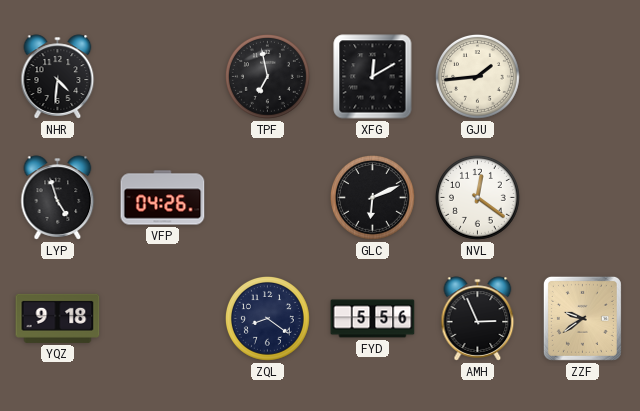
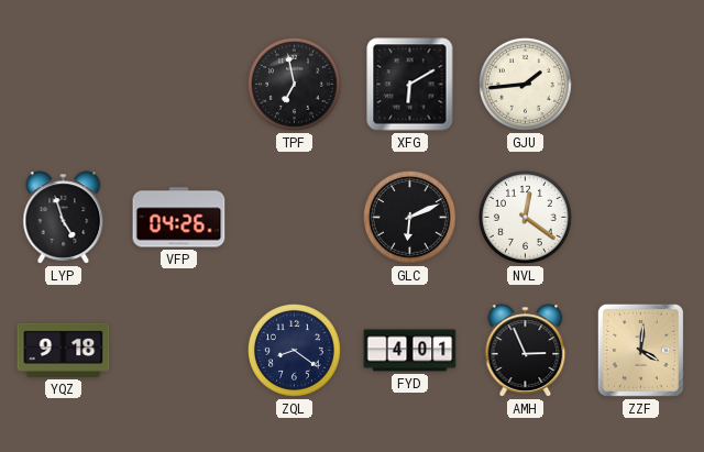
NHR: 4:31 -> none (58, 77)
XFG: 12:10 -> 6:10 (410, 85)
FYD: 5:56 -> 4:01 (410, 351)
ZZF: 9:39 -> 4:01 (640, 350)
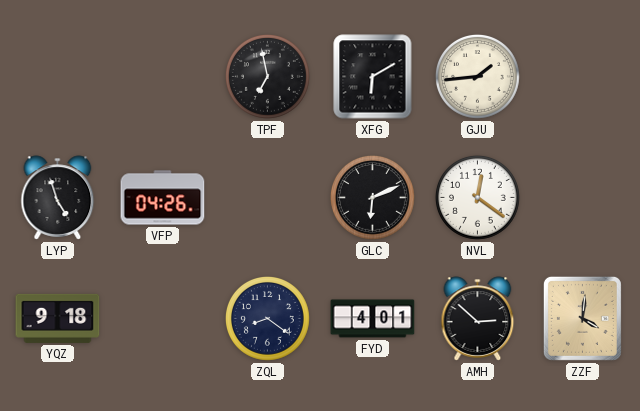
AMH: 2:56 -> 2:52 (478, 319)
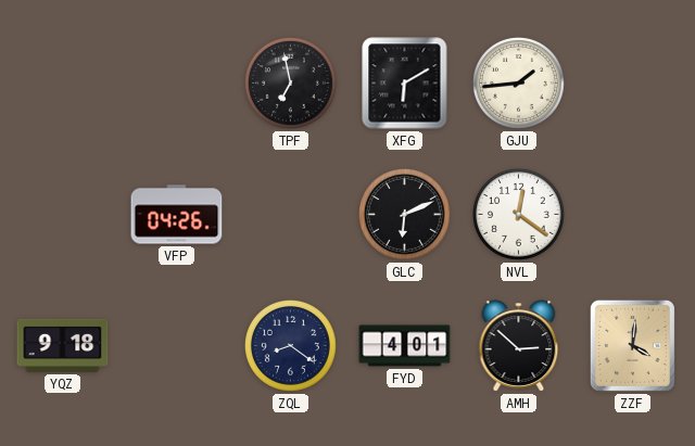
LYP: 4:57 -> none (58, 198)
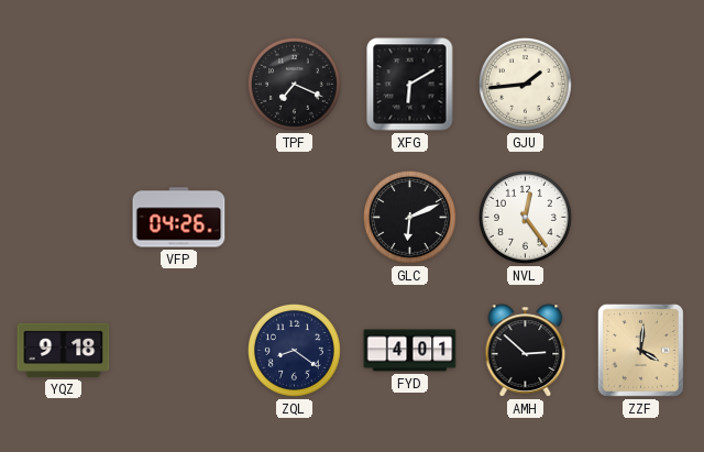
TPF: 6:58 -> 7:19 (294, 84)
NVL: 12:21 -> 12:24 (525, 217)
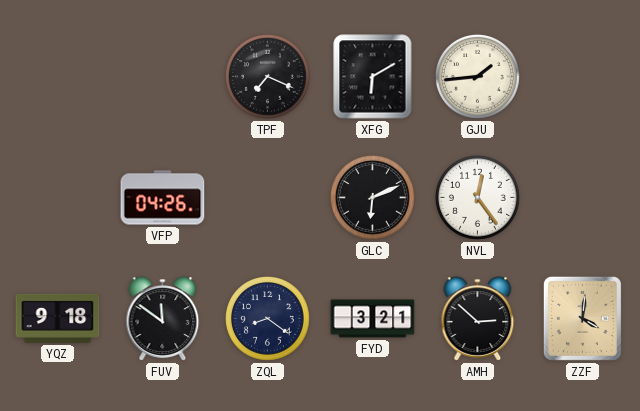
FUV: none -> 11:51 (163, 319)
FYD: 4:01 -> 3:21 (373, 319)
